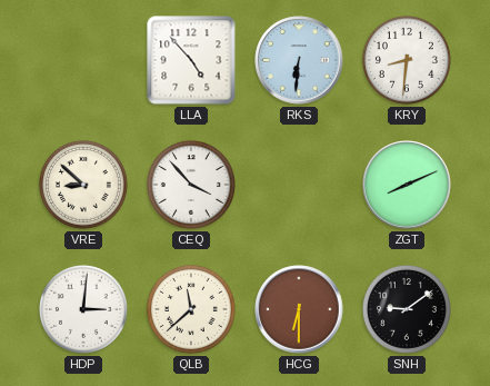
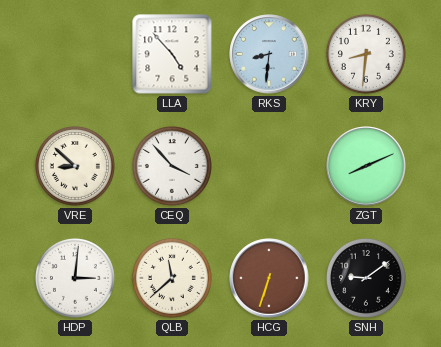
RKS: 6:31 -> 8:31 (269, 54)
HCG: 6:30 -> 6:33 (269, 278)
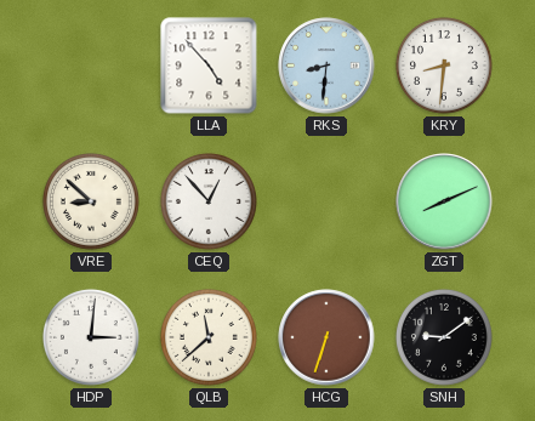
CEQ: 3:53 -> 12:53 (209, 201)
